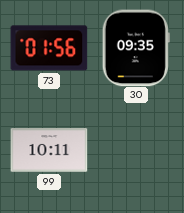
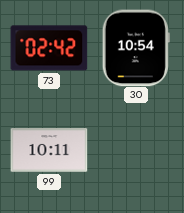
73: 01:56 -> 02:42 (49, 48)
30: 09:35 -> 10:54 (136, 48)
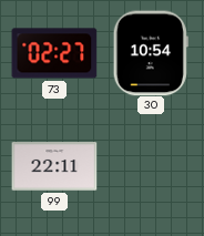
73: 02:42 -> 02:27 (54, 53)
99: 10:11 -> 22:11 (54, 166)
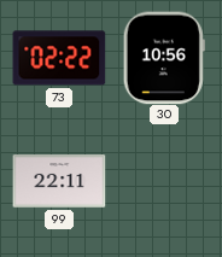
73: 02:27 -> 02:22 (59, 58)
30: 10:54 -> 10:56 (164, 58)
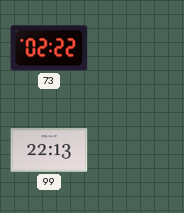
30: 10:56 -> none (164, 58)
99: 22:11 -> 22:13 (49, 150)
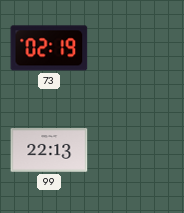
73: 02:22 -> 02:19 (49, 48)
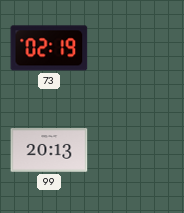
99: 22:13 -> 20:13 (49, 150)
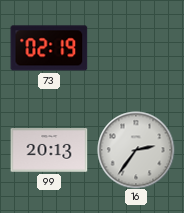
16: none -> 2:36 (136, 150)
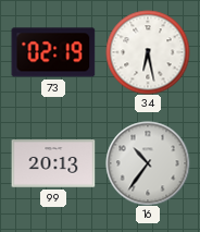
34: none -> 6:28 (148, 52)
16: 2:36 -> 10:36 (148, 163)
